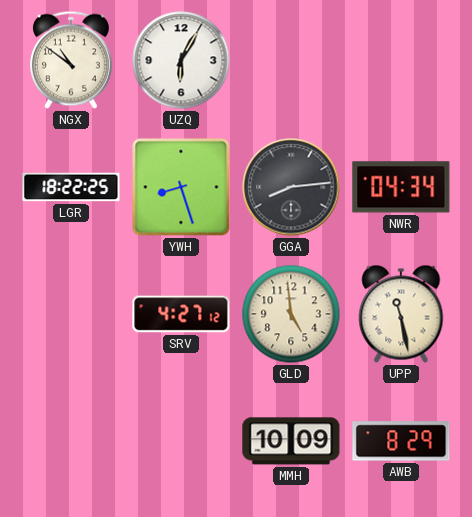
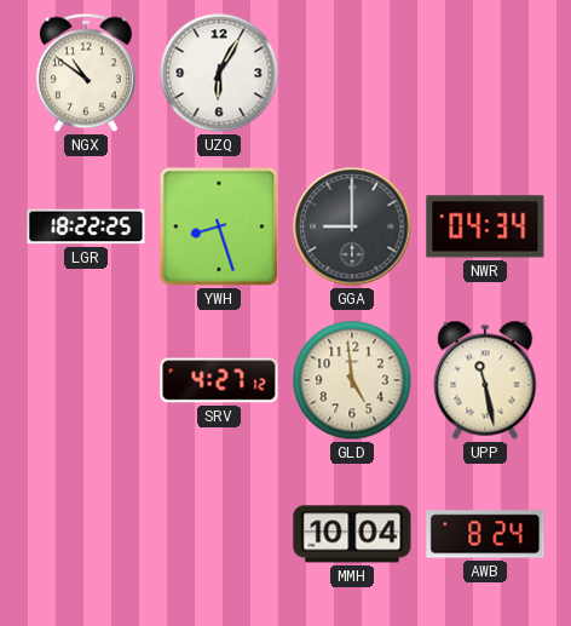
GGA: 8:14 -> 9:00 (352, 226)
MMH: 10:09 -> 10:04 (352, 534)
AWB: 8:29 -> 8:24 (485, 534)
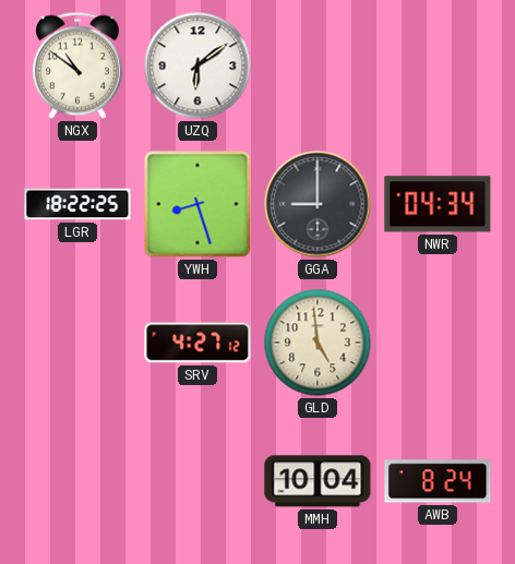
UZQ: 6:05 -> 6:09 (197, 65)
UPP: 11:28 -> none (485, 380)
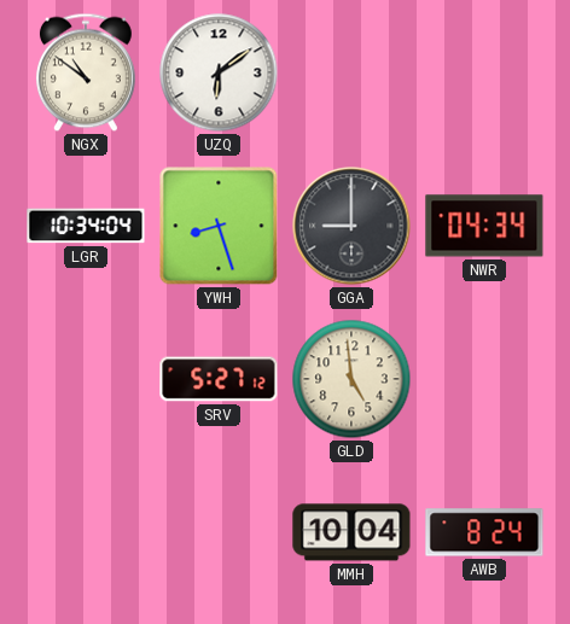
LGR: 18:22 -> 10:34 (86, 226)
SRV: 4:27 -> 5:27 (219, 379)
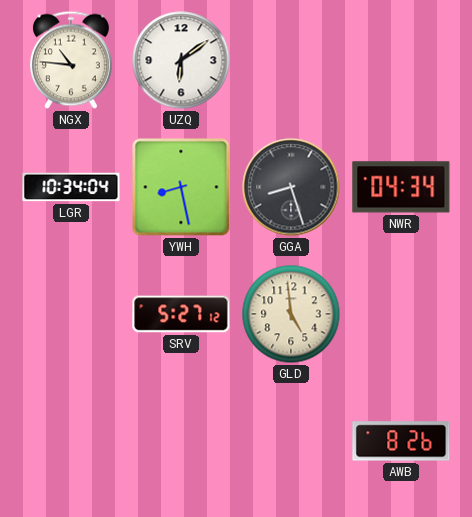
NGX: 10:51 -> 10:46 (71, 60)
YWH: 8:27 -> 8:28 (181, 187)
GGA: 9:00 -> 8:27 (291, 187)
MMH: 10:04 -> none (351, 532)
AWB: 8:24 -> 8:26 (401, 441)
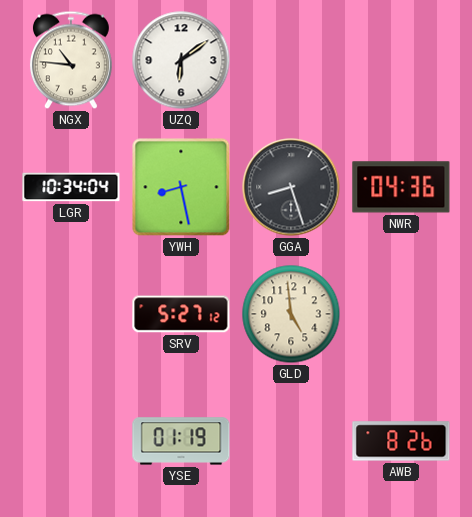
NWR: 04:34 -> 04:36 (401, 187)
YSE: none -> 01:19 (181, 441)
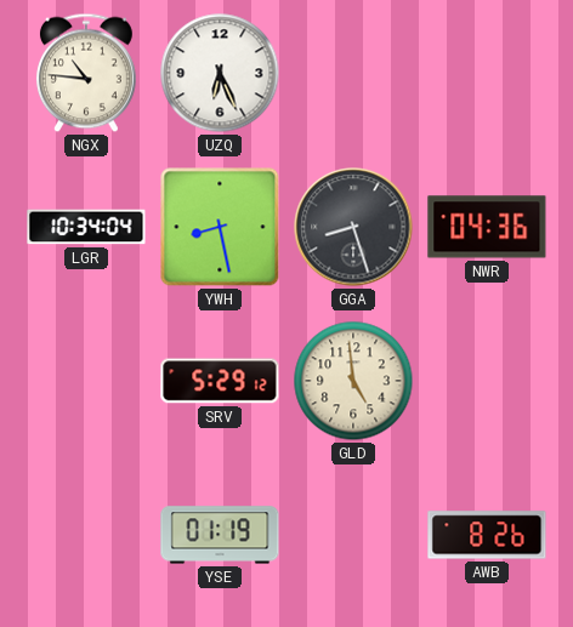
UZQ: 6:09 -> 6:26 (220, 73)
SRV: 5:27 -> 5:29 (220, 381)
